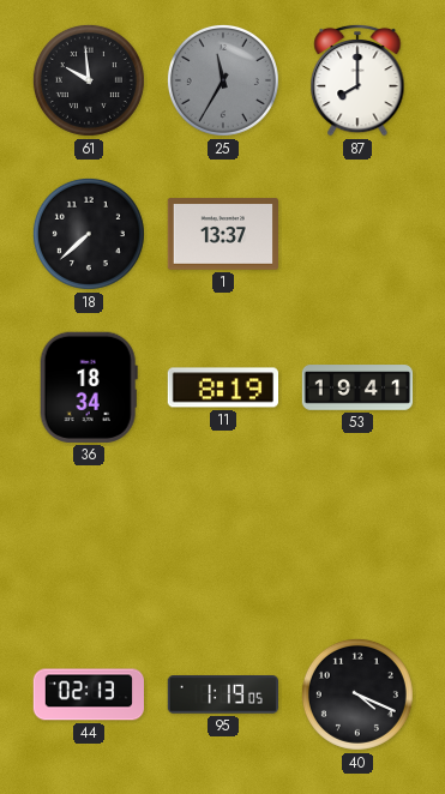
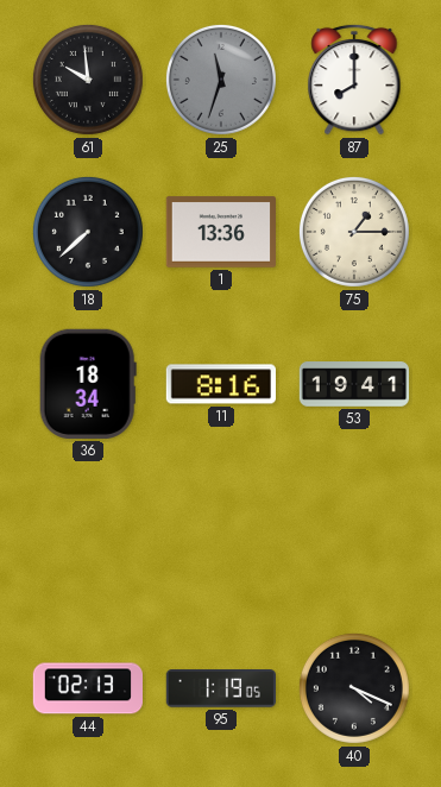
25: 11:35 -> 11:33 (221, 80)
1: 13:37 -> 13:36 (220, 232)
75: none -> 1:15 (354, 232)
11: 8:19 -> 8:16 (220, 384)
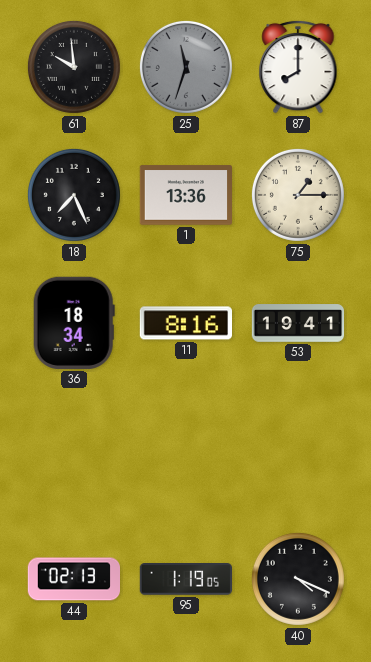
18: 7:38 -> 7:26 (74, 195)
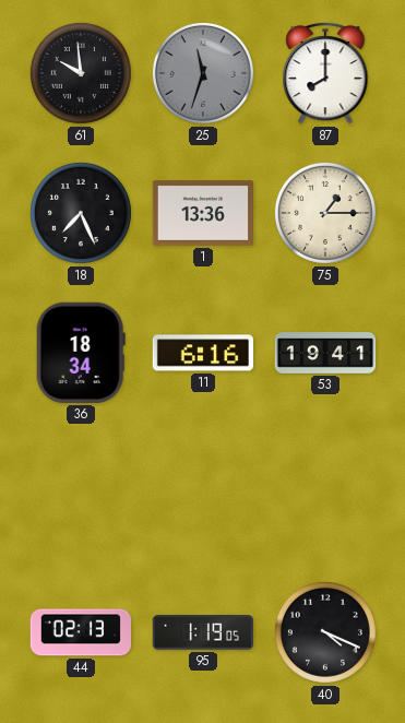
11: 8:16 -> 6:16 (202, 353)
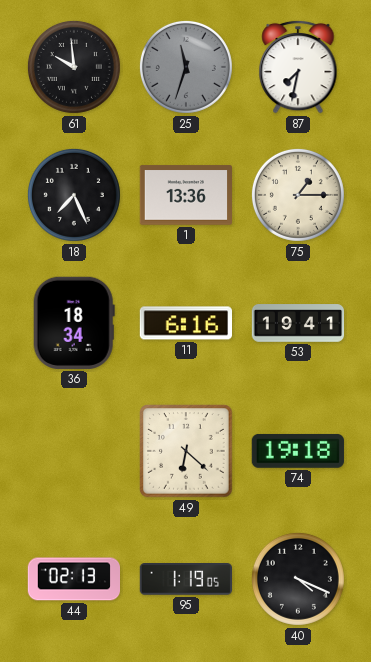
87: 8:00 -> 7:32 (298, 67)
49: none -> 6:22 (186, 451)
74: none -> 19:18 (298, 451)
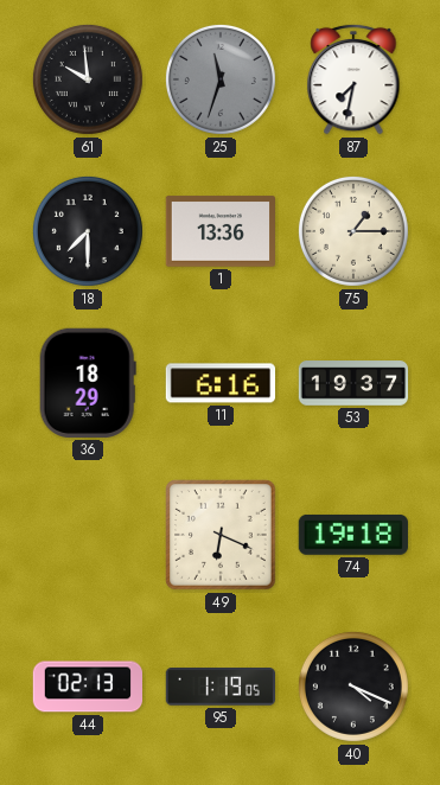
18: 7:26 -> 7:30 (88, 231)
36: 18:34 -> 18:29 (88, 383)
53: 19:41 -> 19:37 (353, 383)
49: 6:22 -> 6:19 (221, 535)
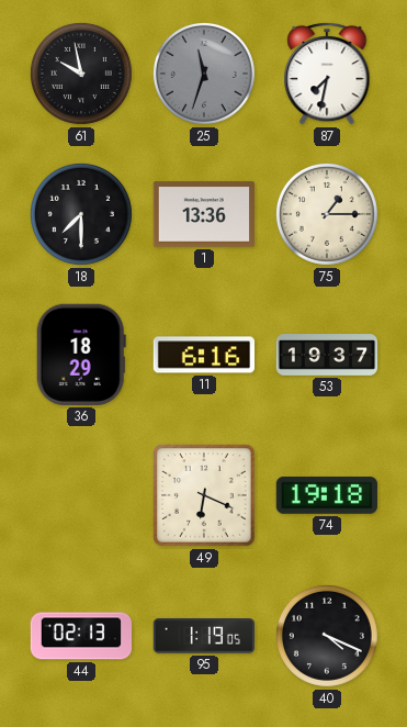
61: 9:59 -> 9:58 (81, 74)
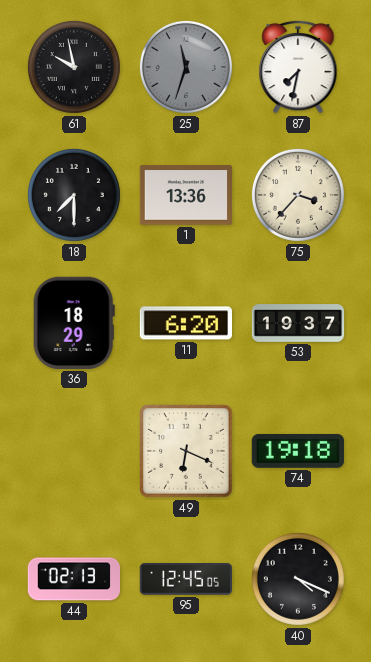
75: 1:15 -> 3:37 (298, 195)
11: 6:16 -> 6:20 (185, 323)
95: 1:19 -> 12:45 (185, 579)
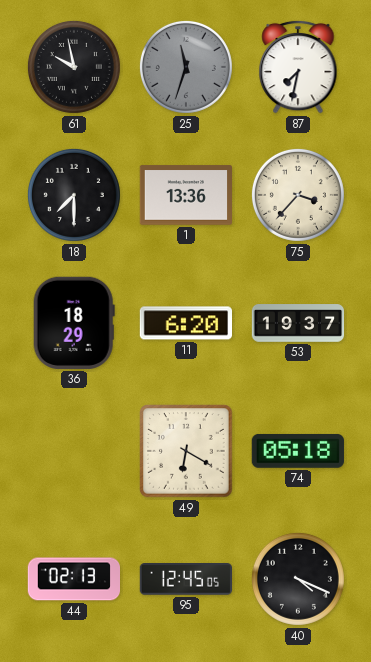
49: 6:19 -> 6:20 (186, 451)
74: 19:18 -> 05:18 (298, 451)
